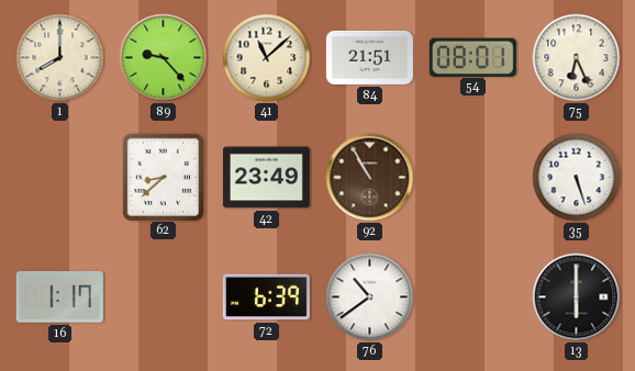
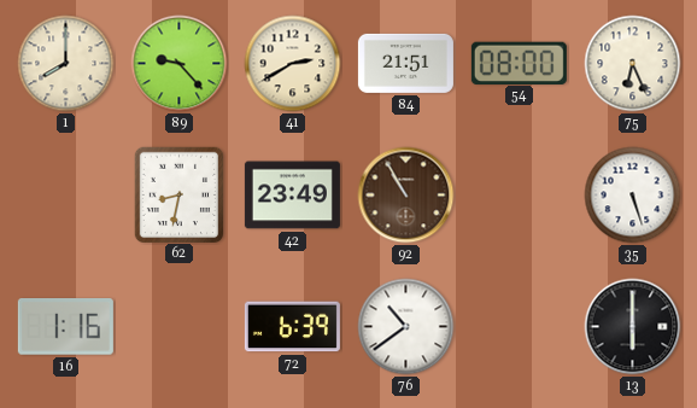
41: 11:08 -> 2:40 (293, 64)
54: 08:01 -> 08:00 (519, 63)
62: 8:38 -> 8:32 (178, 194)
16: 1:17 -> 1:16 (65, 327)
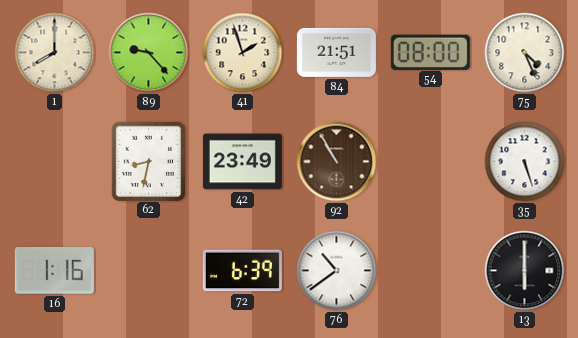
41: 2:40 -> 1:57 (243, 53)
75: 6:26 -> 4:26 (525, 53)
